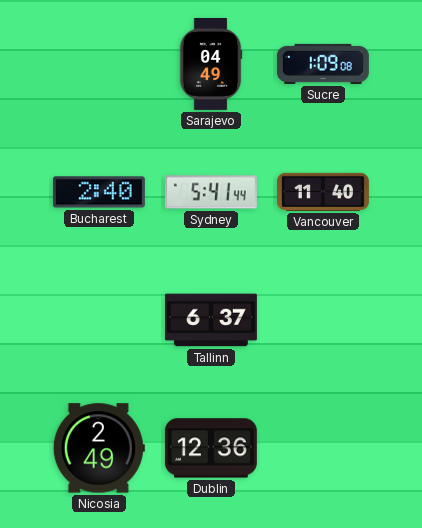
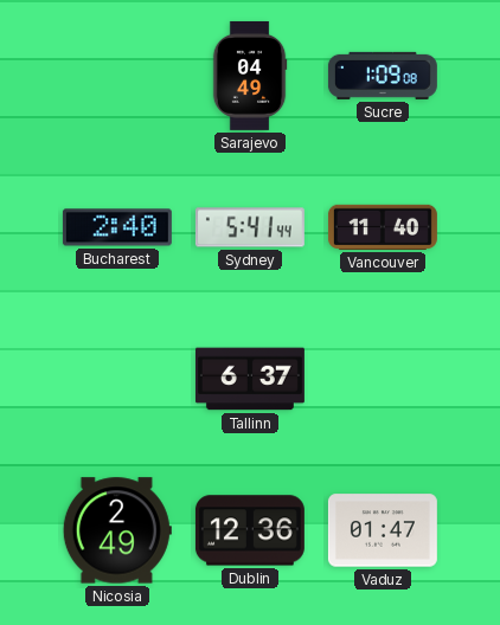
Vaduz: none -> 01:47 (383, 530)
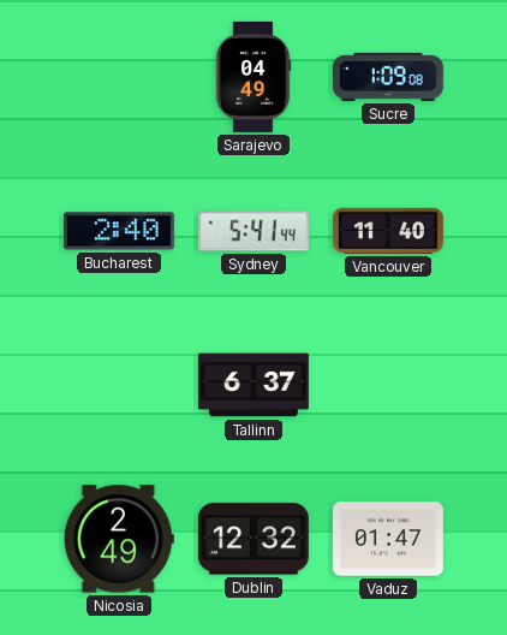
Dublin: 12:36 -> 12:32 (253, 539)
